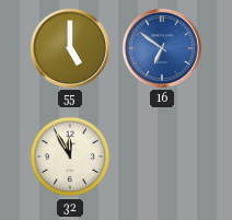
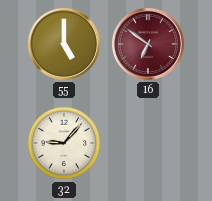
16 dial: blue -> burgundy (148, 44)
32: 11:55 -> 9:07 (64, 143)
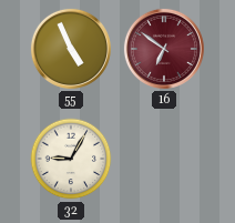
55: 5:00 -> 4:56 (71, 49)
32: 9:07 -> 9:05 (71, 159)
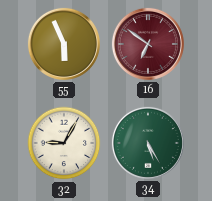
55: 4:56 -> 5:56 (64, 44)
34: none -> 5:25 (148, 143)
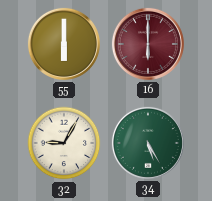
55: 5:56 -> 6:00 (64, 44)
16: 6:51 -> 6:00 (148, 44)
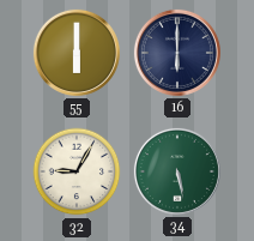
16 dial: burgundy -> navy (177, 53)
34: 5:25 -> 5:28 (177, 171)
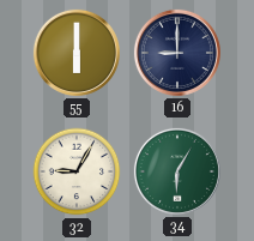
16: 6:00 -> 9:00 (177, 53)
34: 5:28 -> 6:05 (177, 171)
